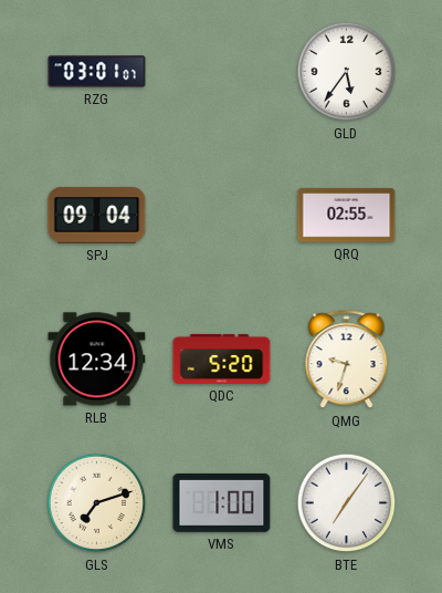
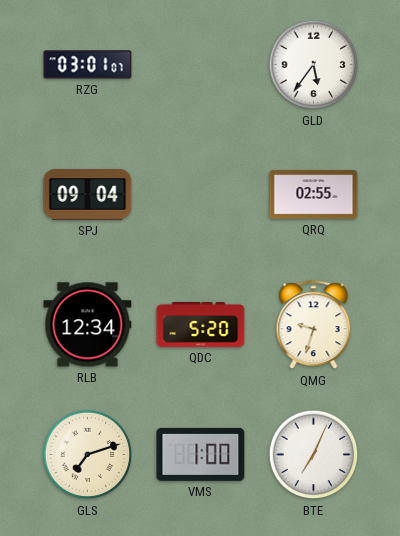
BTE: 7:06 -> 7:04 (314, 455)
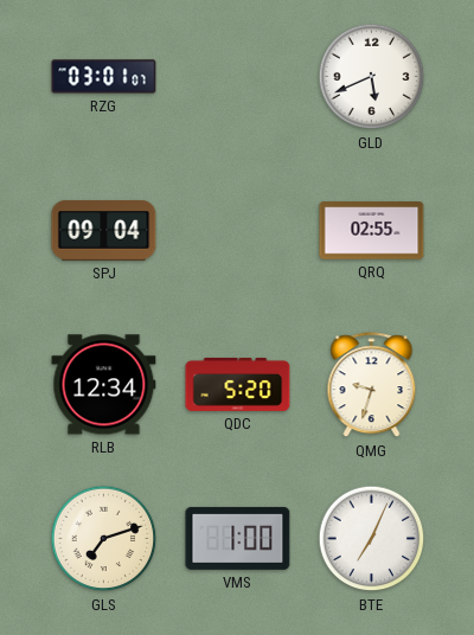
GLD: 5:36 -> 5:41 (372, 77)
